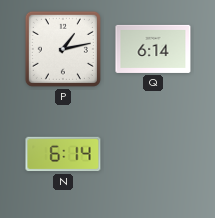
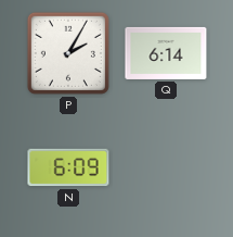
P: 1:13 -> 2:05 (68, 53)
N: 6:14 -> 6:09 (68, 167)
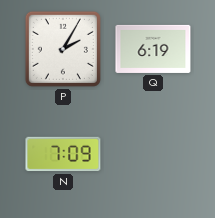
Q: 6:14 -> 6:19 (153, 49)
N: 6:09 -> 7:09 (63, 154)
